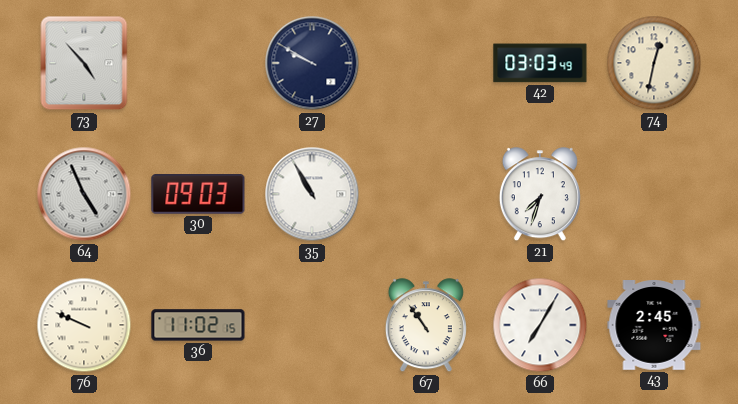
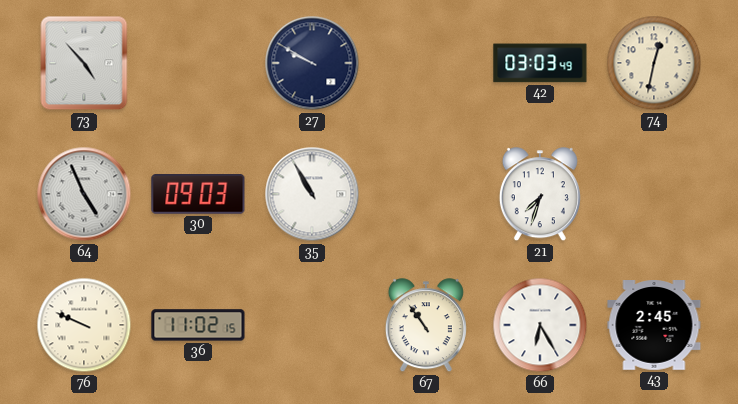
66: 7:05 -> 6:25 (540, 325)
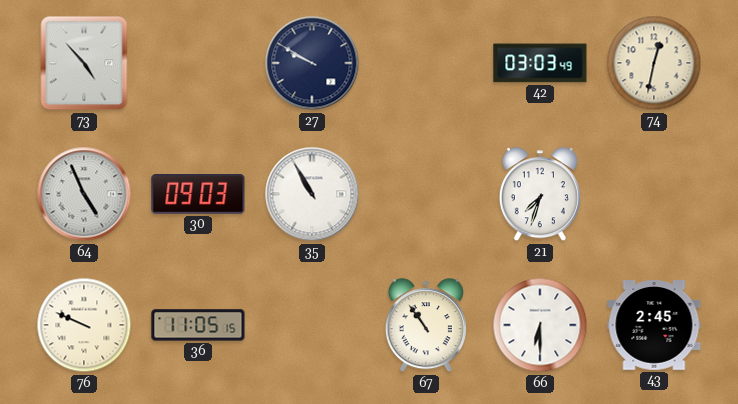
36: 11:02 -> 11:05 (198, 325)
66: 6:25 -> 6:30 (540, 325)
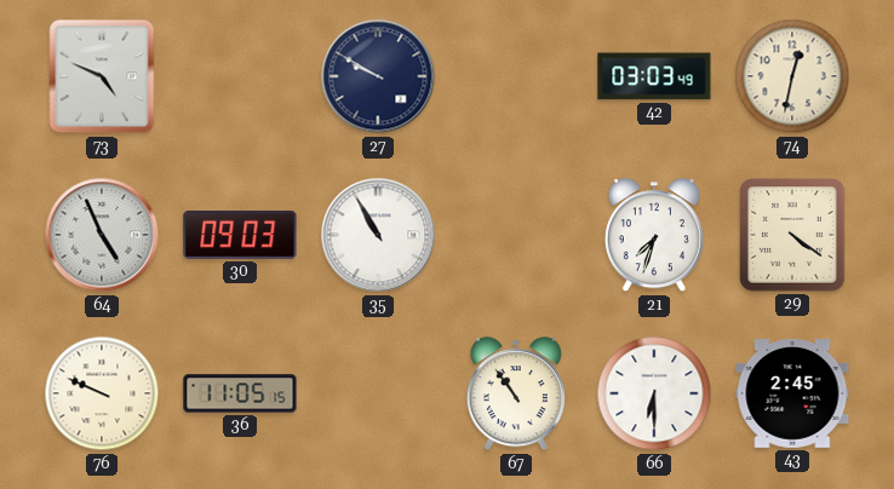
73: 4:53 -> 4:49 (102, 76)
29: none -> 4:21 (792, 235)
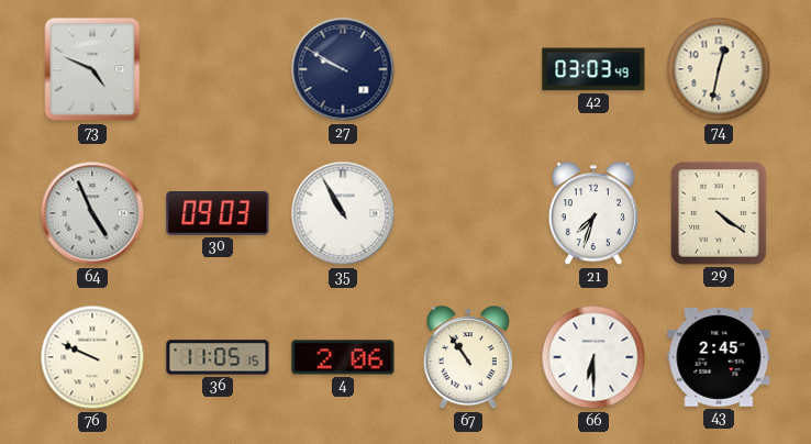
4: none -> 2:06 (343, 357)
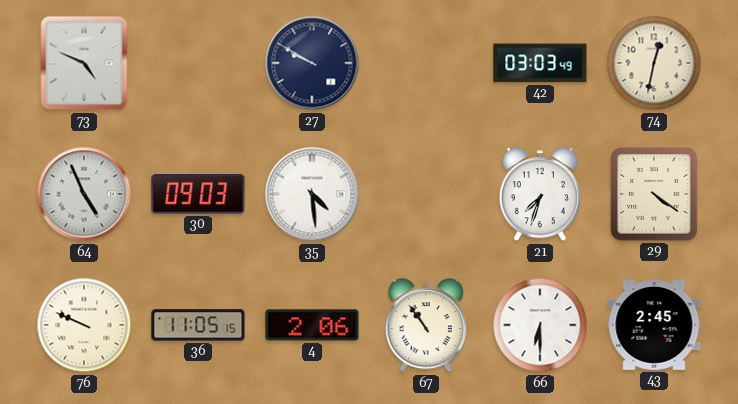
35: 10:55 -> 4:29 (312, 194)
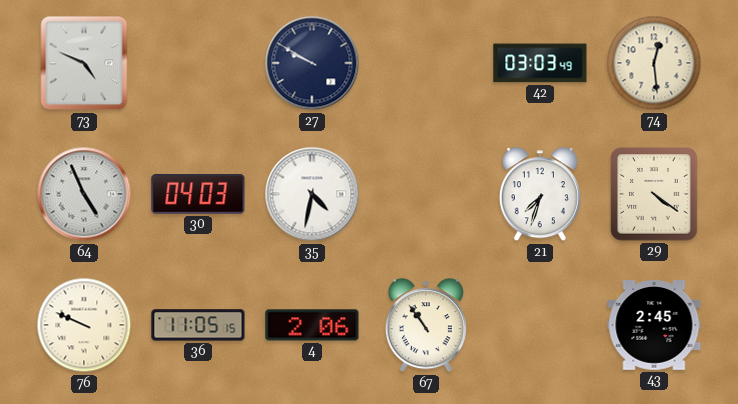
74: 12:32 -> 12:29 (654, 63)
30: 09:03 -> 04:03 (198, 194)
35: 4:29 -> 4:32 (312, 194)
66: 6:30 -> none (540, 325)
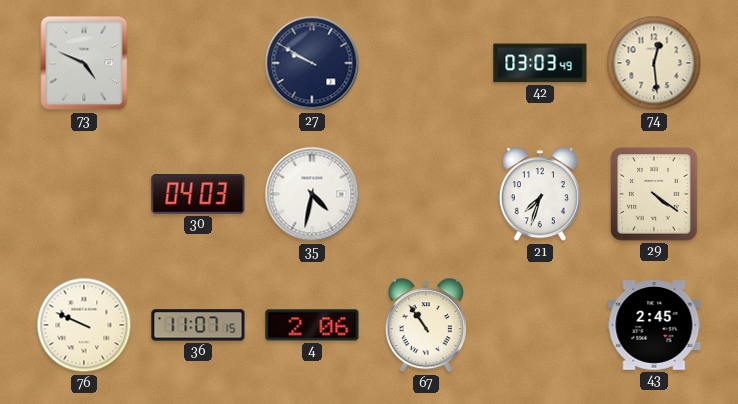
64: 4:56 -> none (84, 194)
36: 11:05 -> 11:07 (198, 325)
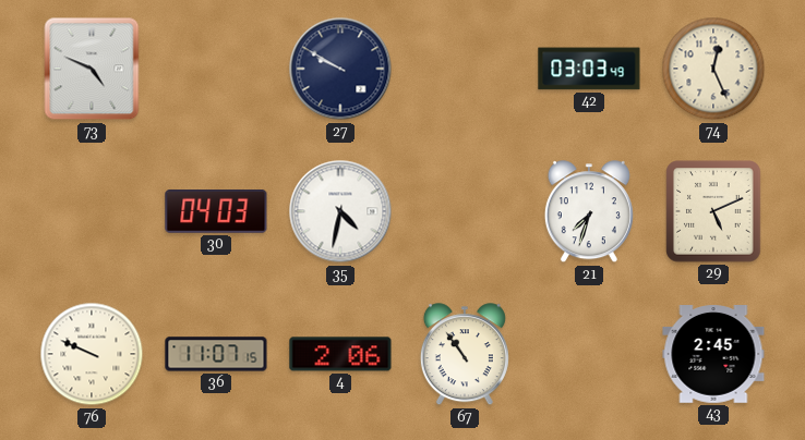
74: 12:29 -> 12:26 (713, 69)
29: 4:21 -> 5:11 (713, 211)
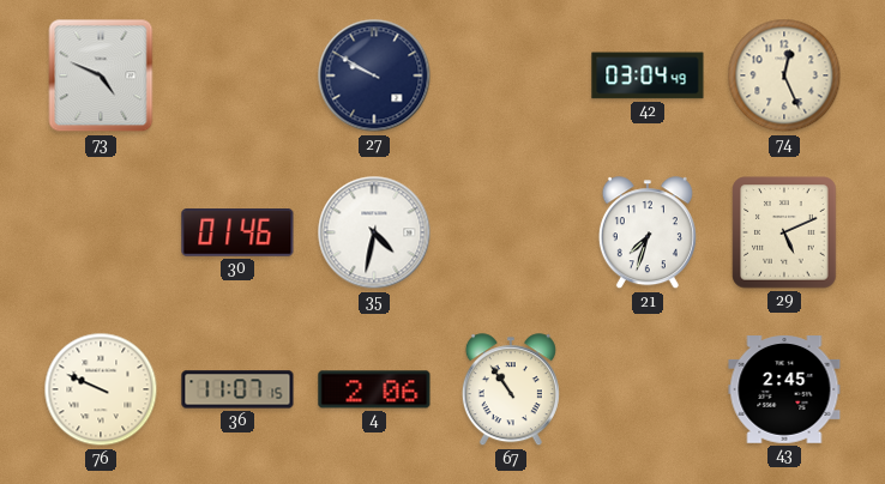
42: 03:03 -> 03:04 (648, 75)
30: 04:03 -> 01:46 (237, 232)
